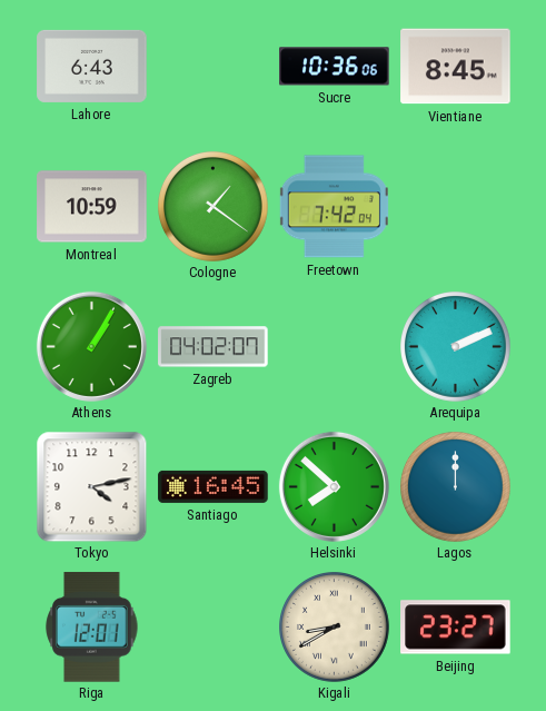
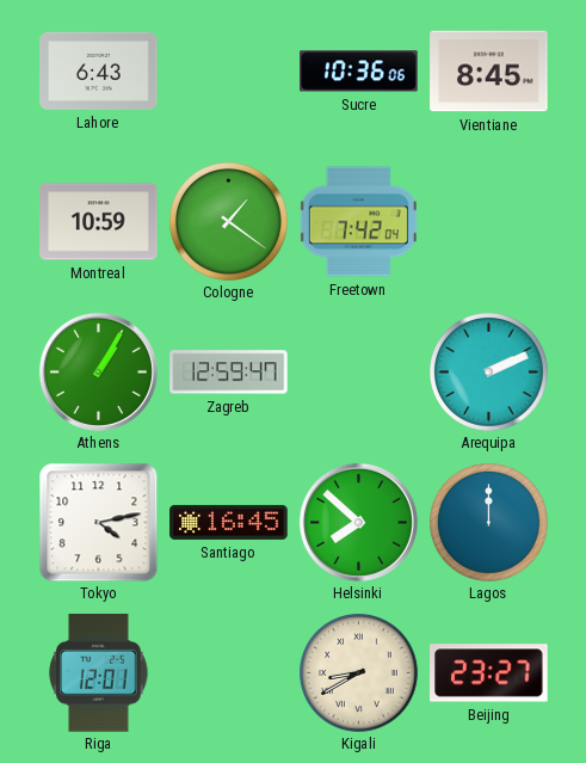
Zagreb: 04:02 -> 12:59 (229, 373)
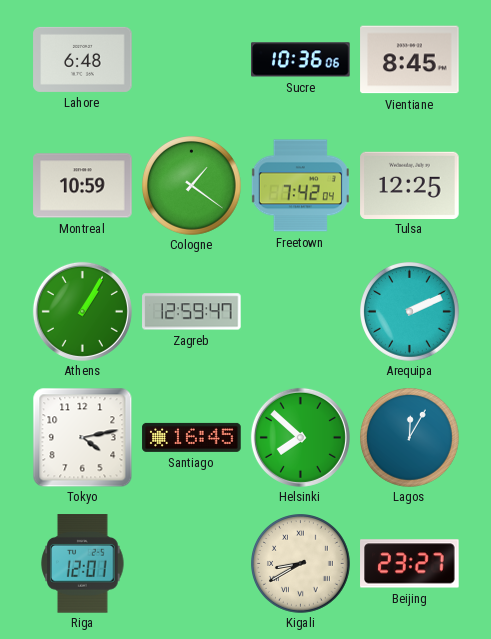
Lahore: 6:43 -> 6:48 (83, 59)
Tulsa: none -> 12:25 (410, 185)
Lagos: 12:00 -> 12:05 (410, 438)
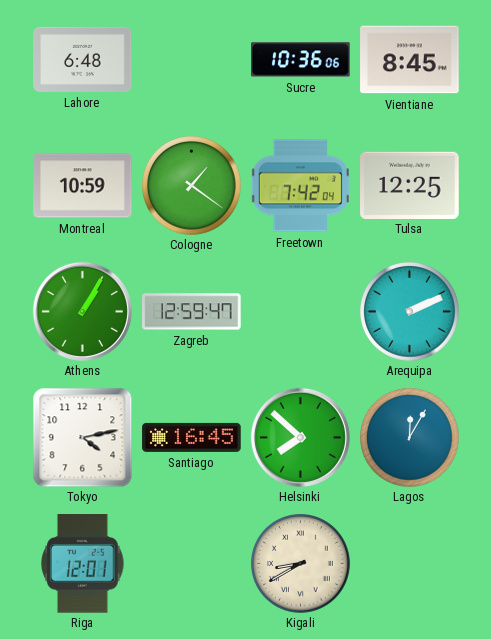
Beijing: 23:27 -> none (410, 564)
